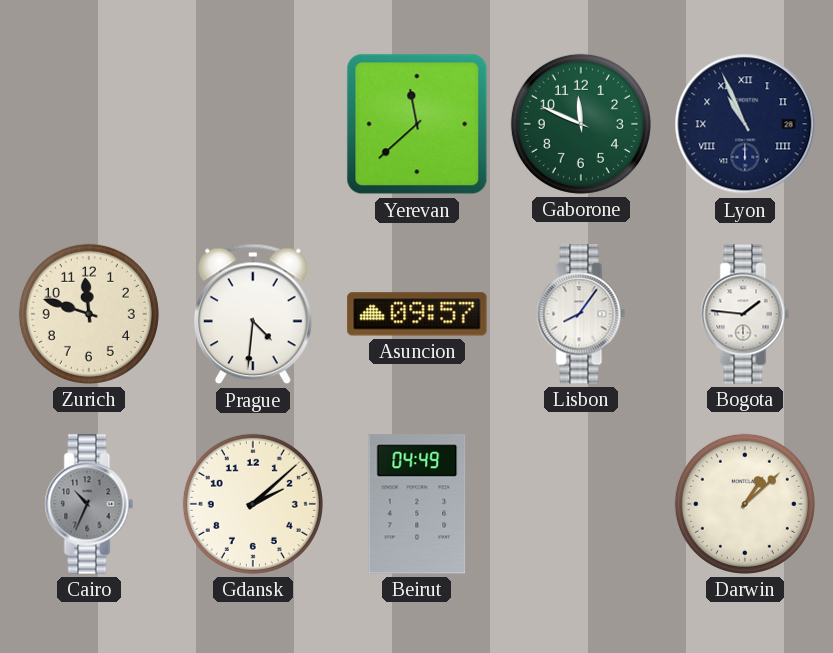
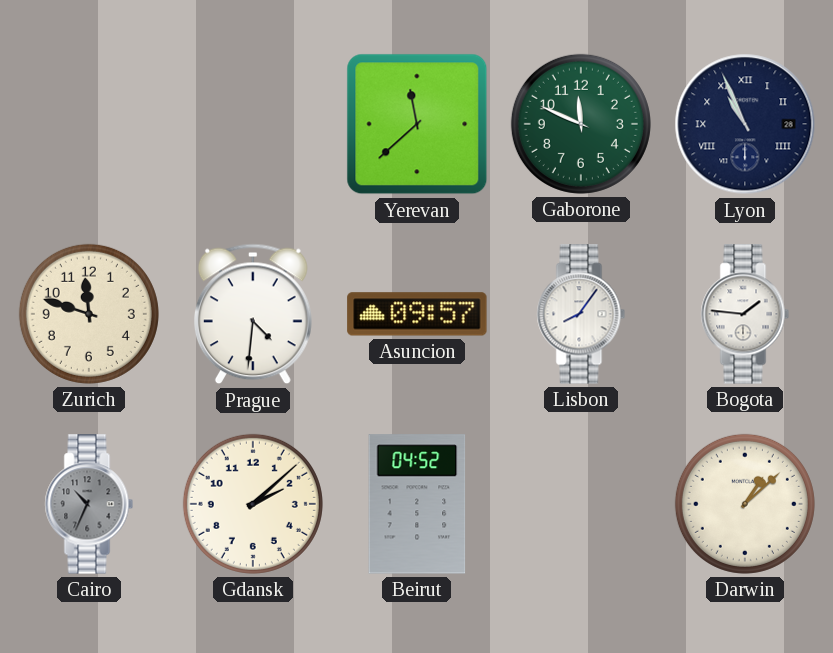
Beirut: 04:49 -> 04:52 (417, 504)
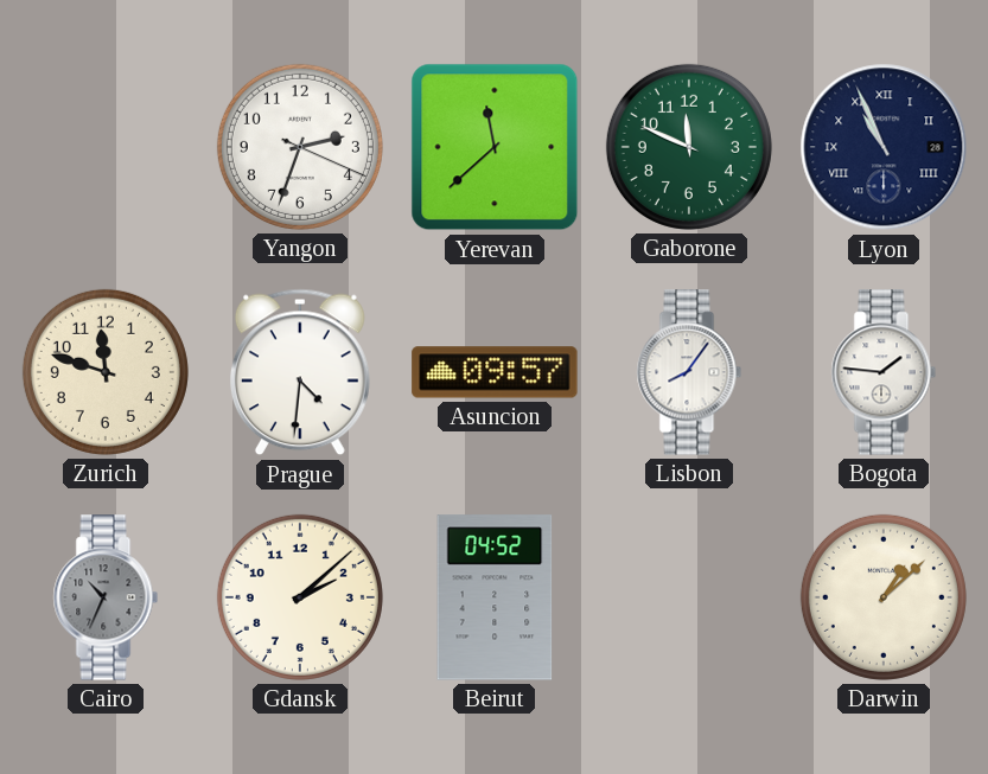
Yangon: none -> 2:33 (300, 147)
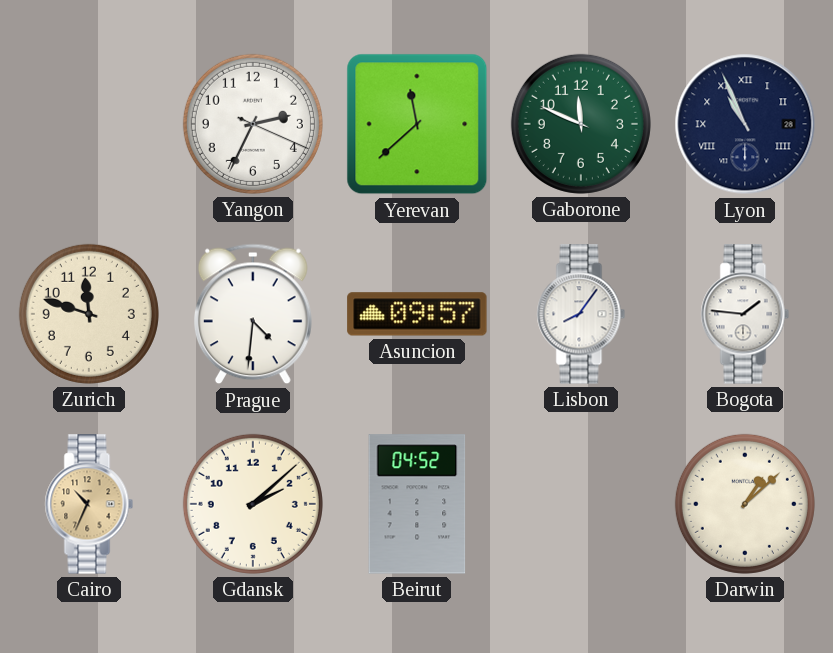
Yangon: 2:33 -> 2:34 (253, 124)
Cairo dial: grey -> champagne (89, 504)
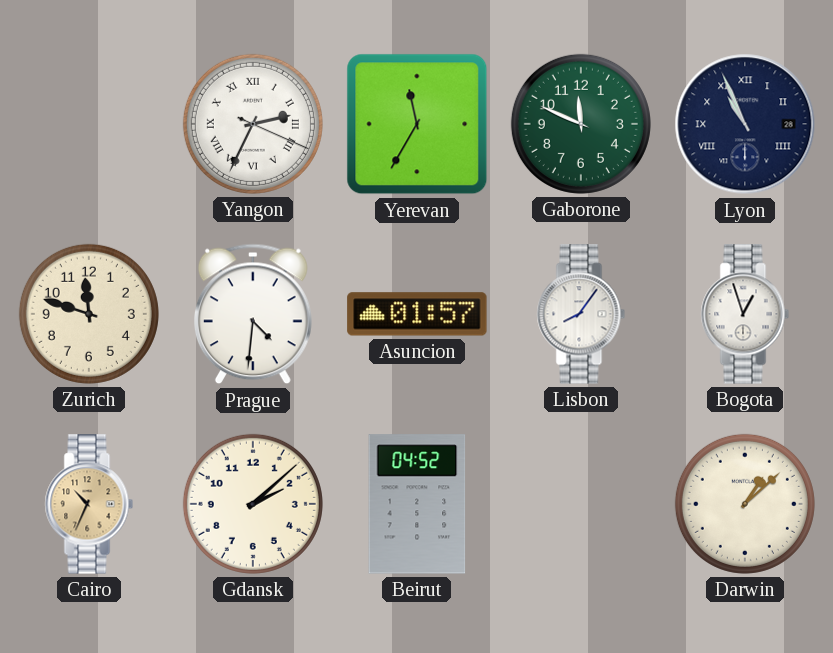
Yangon numerals: Arabic -> Roman (253, 124)
Yerevan: 11:38 -> 11:35 (417, 124)
Asuncion: 09:57 -> 01:57 (417, 314)
Bogota: 1:46 -> 12:57 (745, 314)
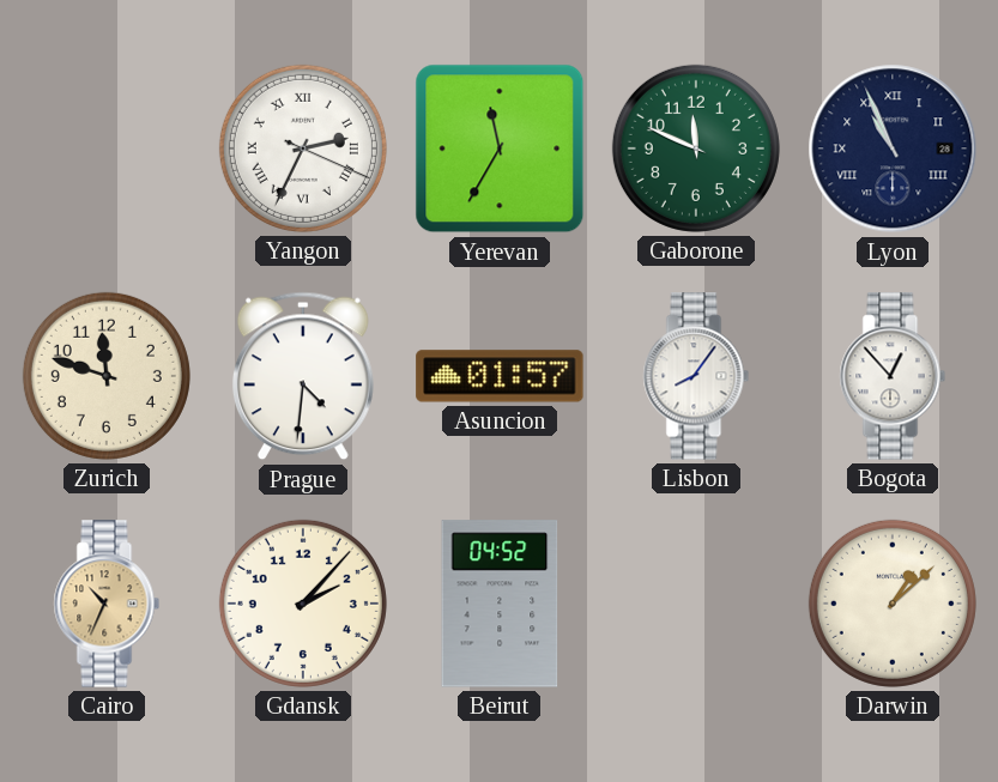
Bogota: 12:57 -> 12:53 (893, 376)
Gdansk: 2:08 -> 2:07 (303, 604)
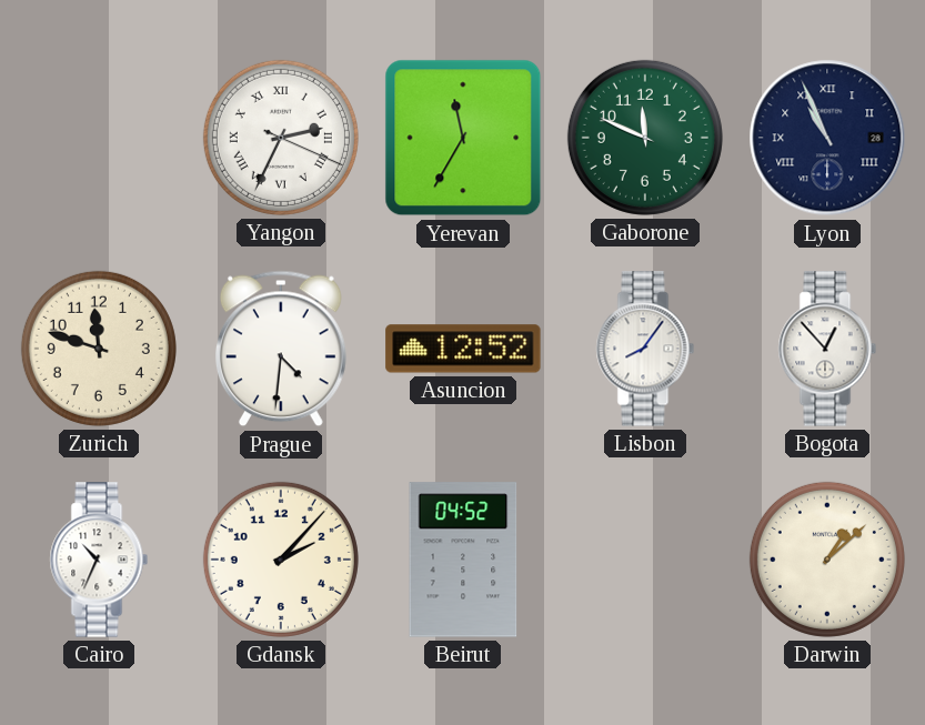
Asuncion: 01:57 -> 12:52 (463, 349)
Cairo dial: champagne -> white (99, 560)
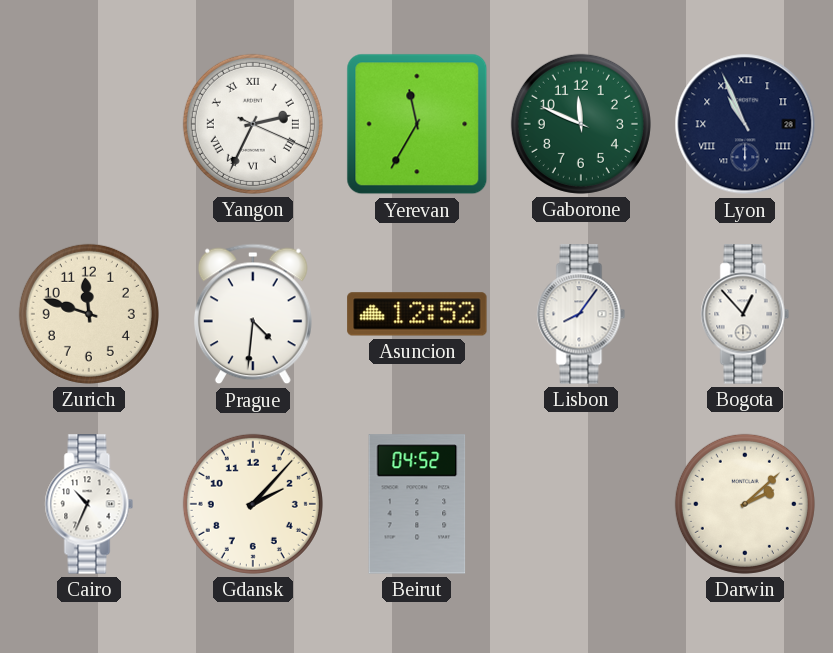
Darwin: 1:08 -> 2:08 (745, 504)
